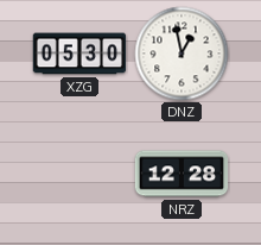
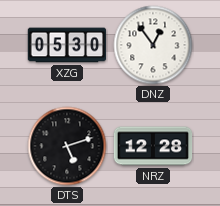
DNZ: 12:58 -> 12:54 (153, 45)
DTS: none -> 5:12 (67, 146)
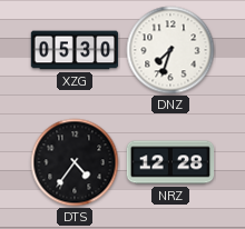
DNZ: 12:54 -> 7:33 (170, 50)
DTS: 5:12 -> 4:36 (75, 162)
